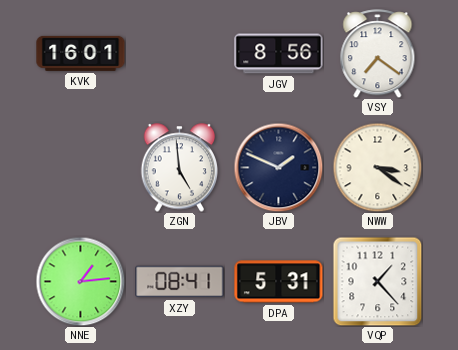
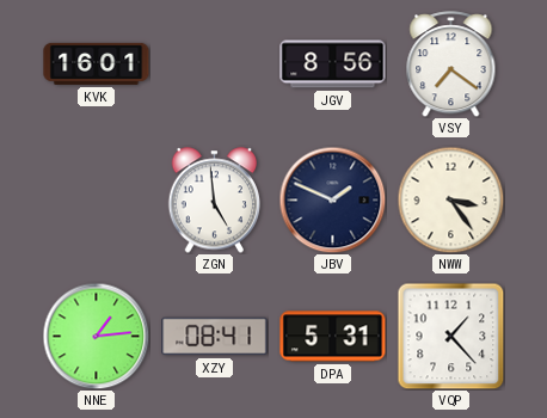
NWW: 3:21 -> 3:24 (450, 199)
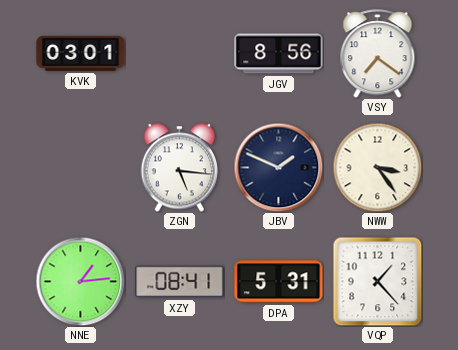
KVK: 16:01 -> 03:01 (81, 53)
ZGN: 4:59 -> 5:16 (180, 168)
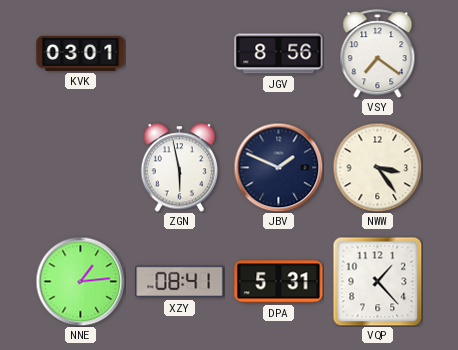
ZGN: 5:16 -> 5:58 (180, 168)
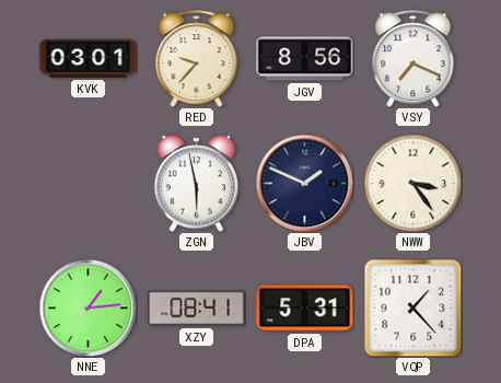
RED: none -> 9:37 (197, 59)
VSY: 7:21 -> 7:19 (413, 59)
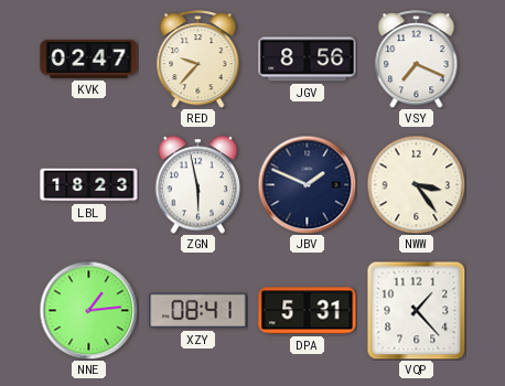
KVK: 03:01 -> 02:47 (89, 58)
LBL: none -> 18:23 (89, 185)
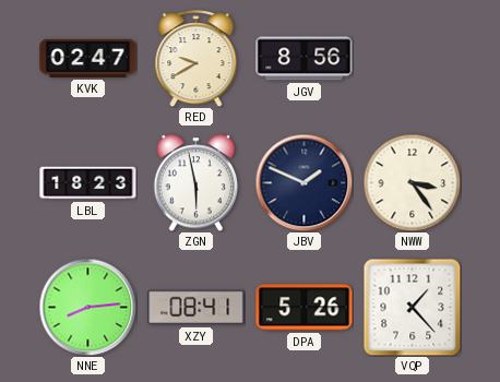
RED: 9:37 -> 9:40 (197, 59)
VSY: 7:19 -> none (417, 60)
NNE: 1:14 -> 8:14 (87, 307)
DPA: 5:31 -> 5:26 (305, 308)
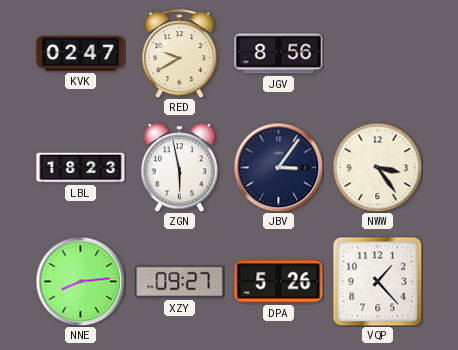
JBV: 1:49 -> 3:06 (278, 167)
XZY: 08:41 -> 09:27 (180, 282)
